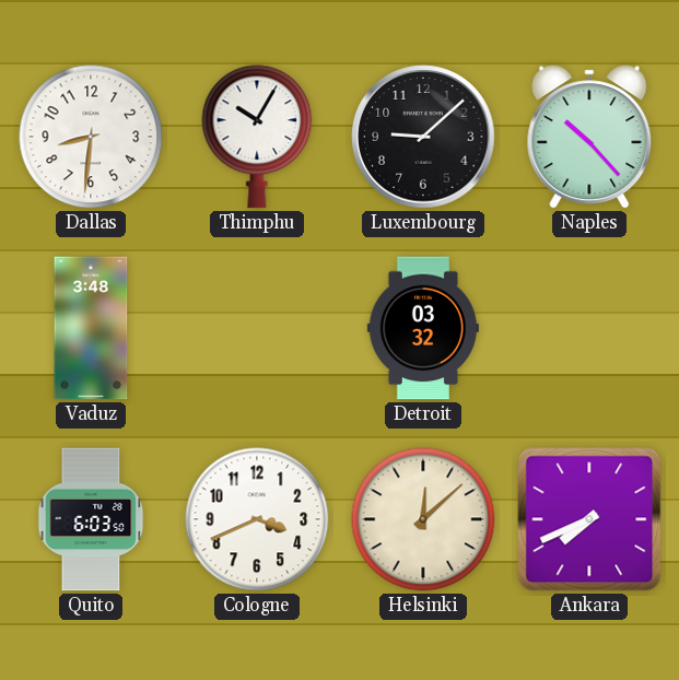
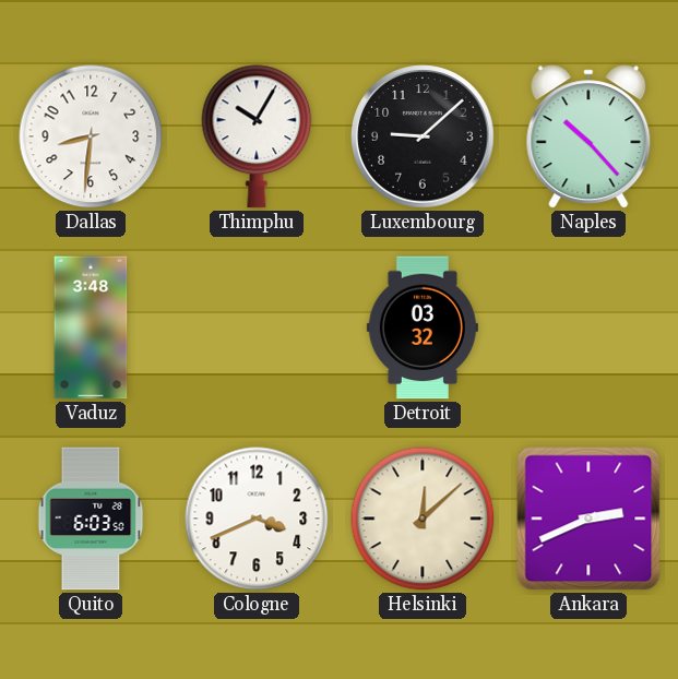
Ankara: 7:41 -> 2:41 (588, 519)
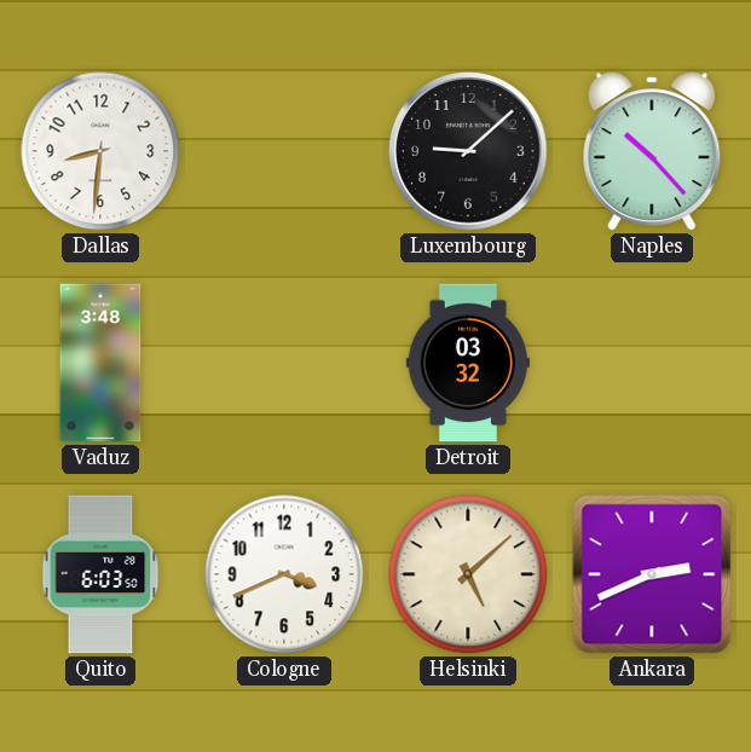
Thimphu: 10:05 -> none (257, 136)
Helsinki: 12:08 -> 5:08 (468, 574)
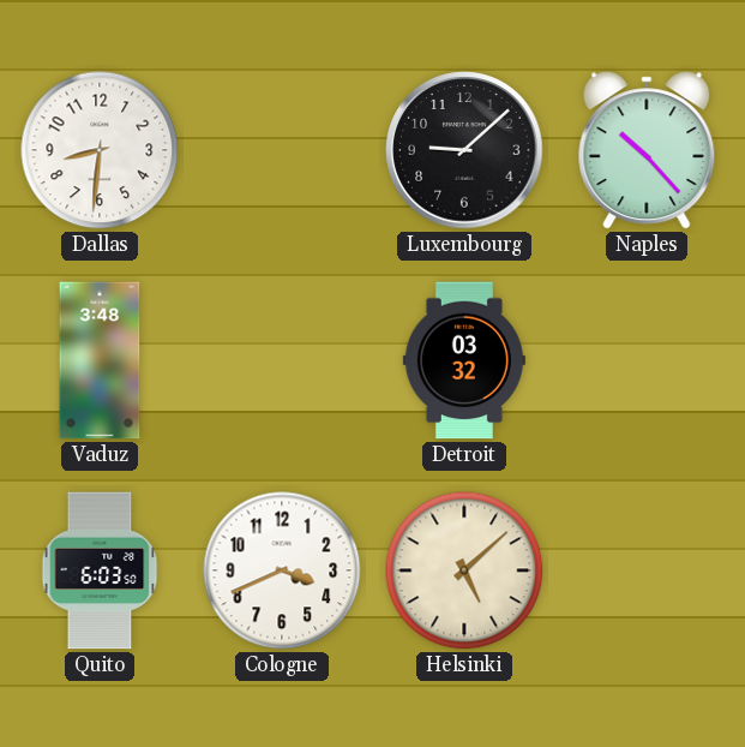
Ankara: 2:41 -> none (652, 574)
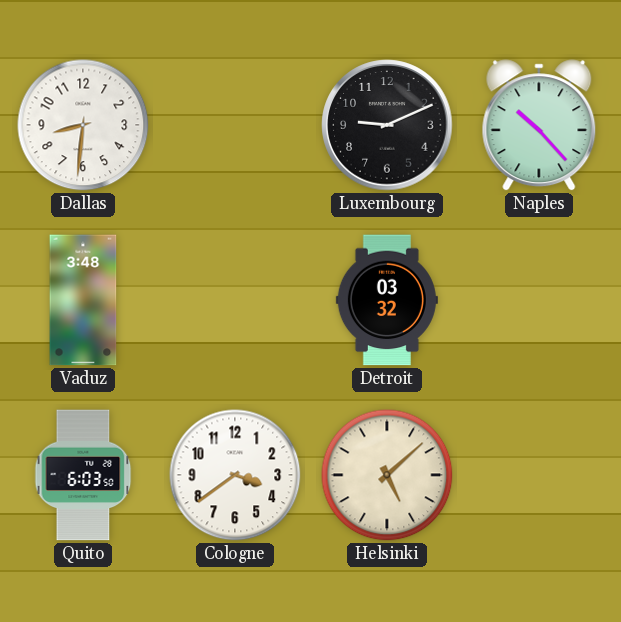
Luxembourg: 9:08 -> 9:11 (387, 125)
Cologne: 3:41 -> 3:39 (235, 475)
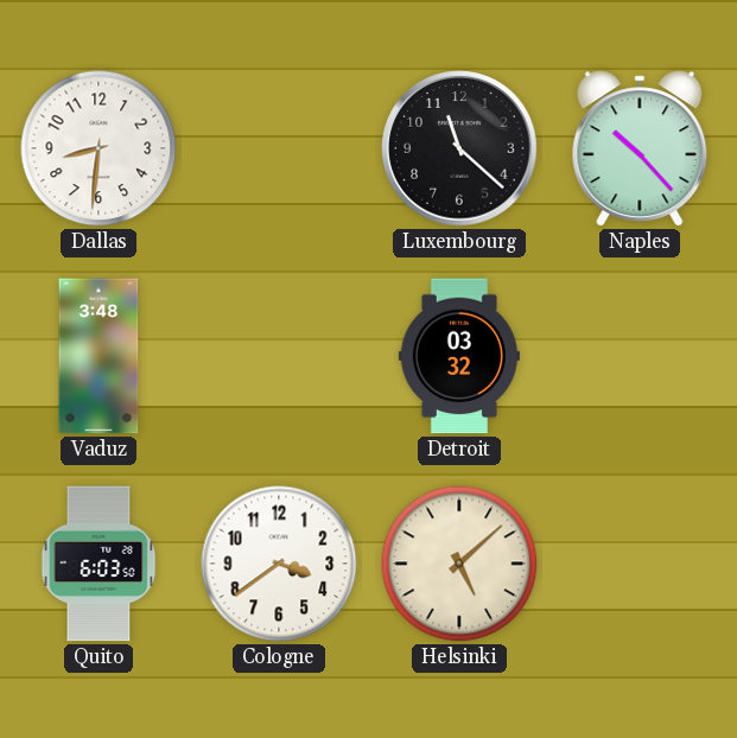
Luxembourg: 9:11 -> 11:22 (459, 148)
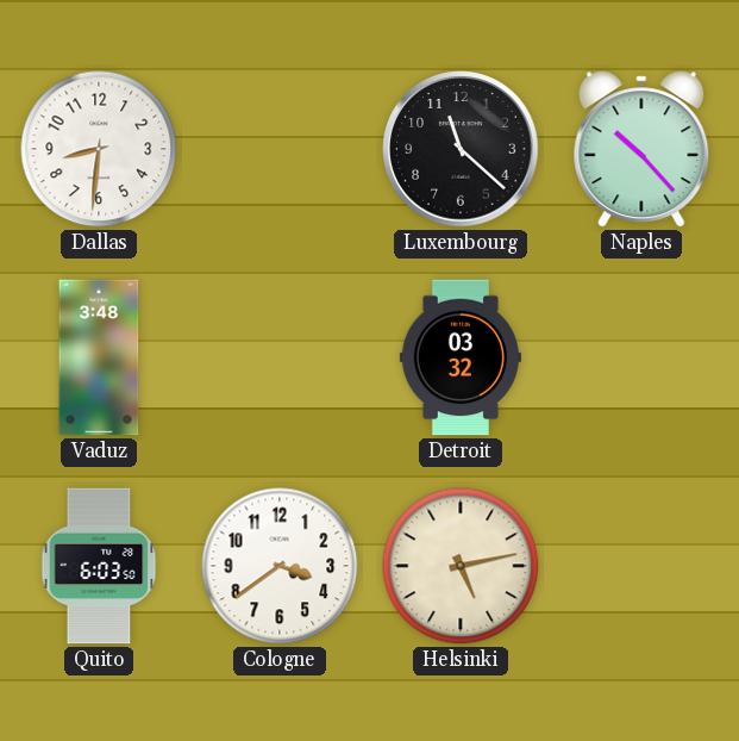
Helsinki: 5:08 -> 5:13 (461, 566)
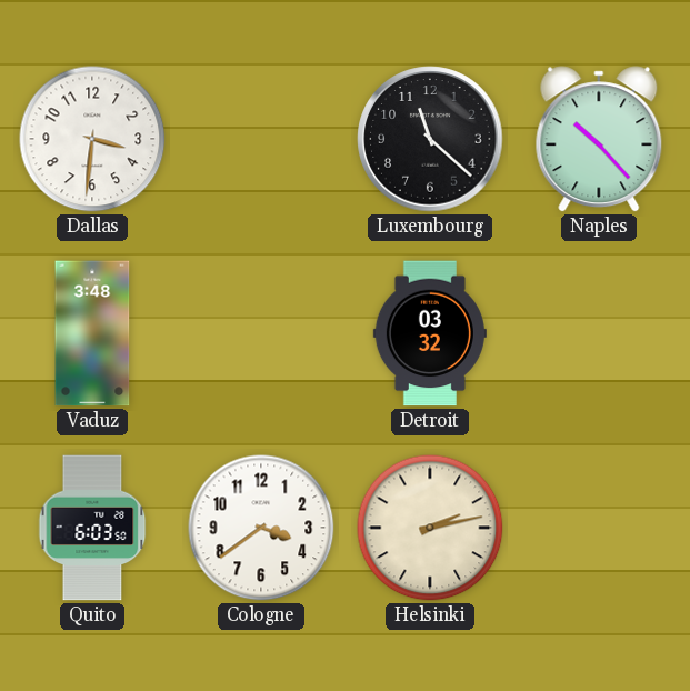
Dallas: 8:31 -> 3:31 (92, 139)
Helsinki: 5:13 -> 2:13 (430, 528)
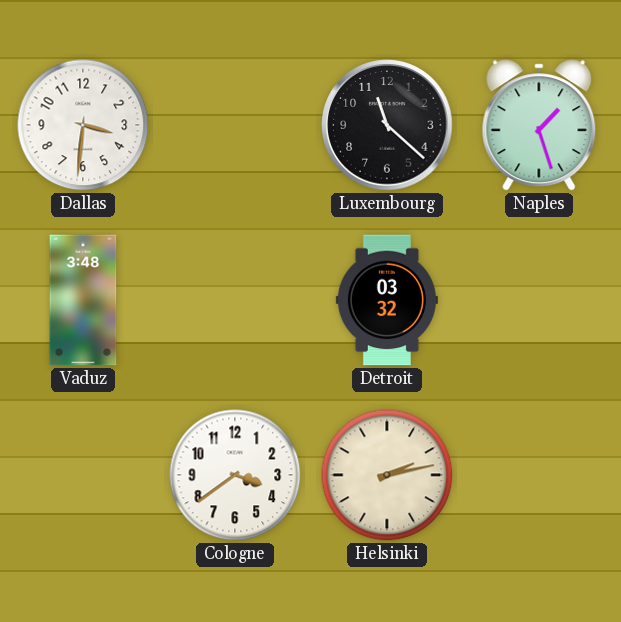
Naples: 10:23 -> 1:27 (539, 125)
Quito: 6:03 -> none (92, 528)
